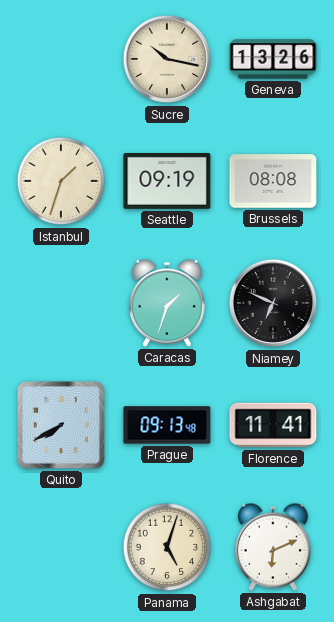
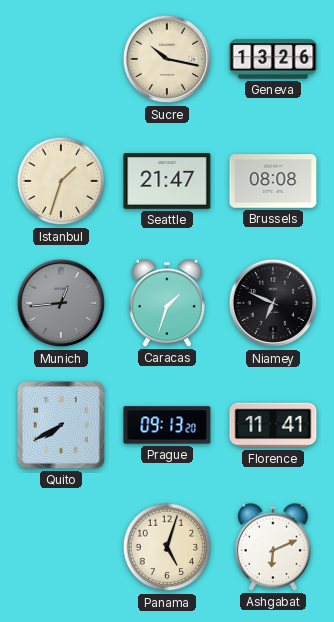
Seattle: 09:19 -> 21:47 (167, 182)
Munich: none -> 12:44 (61, 303)
Prague: 09:13:48 -> 09:13:20 (167, 425)
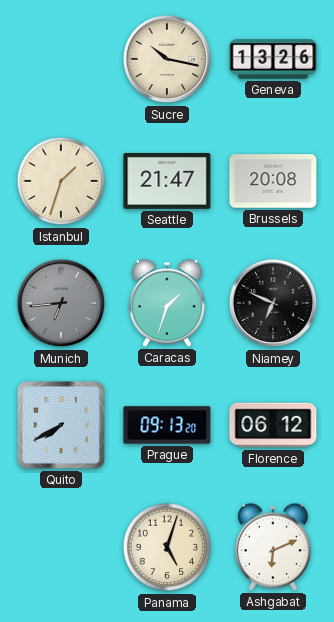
Brussels: 08:08 -> 20:08 (273, 181)
Munich: 12:44 -> 6:44 (61, 303)
Florence: 11:41 -> 06:12 (273, 425)
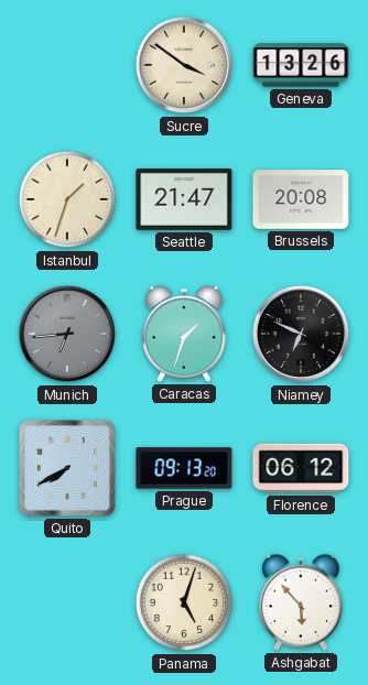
Sucre: 10:17 -> 3:51 (184, 65)
Ashgabat: 6:11 -> 5:53 (301, 602)
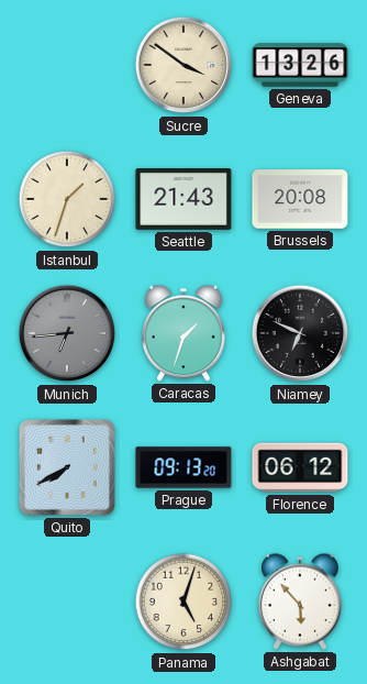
Seattle: 21:47 -> 21:43 (183, 200)
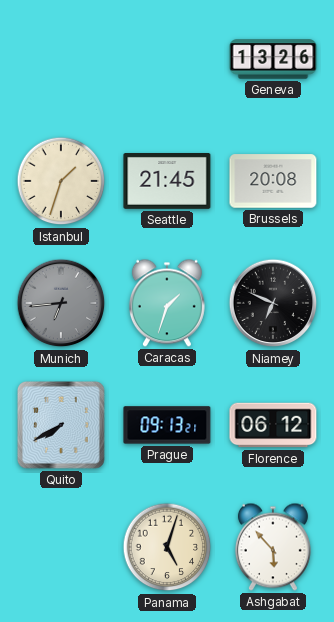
Sucre: 3:51 -> none (183, 65)
Seattle: 21:43 -> 21:45 (167, 182)
Prague: 09:13:20 -> 09:13:21 (167, 425)
